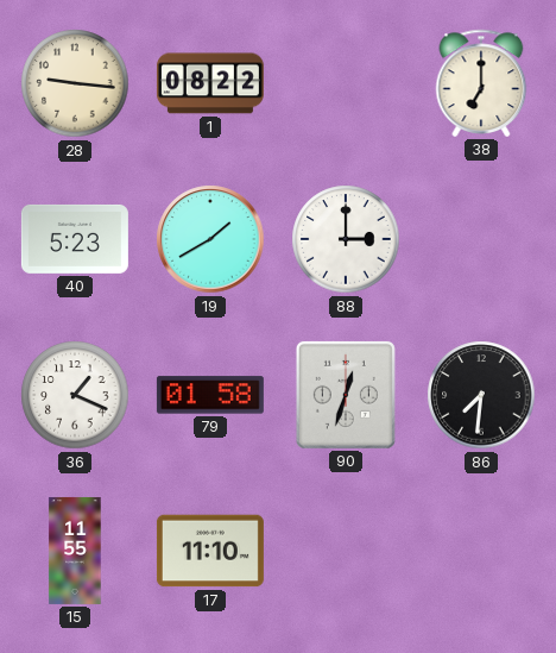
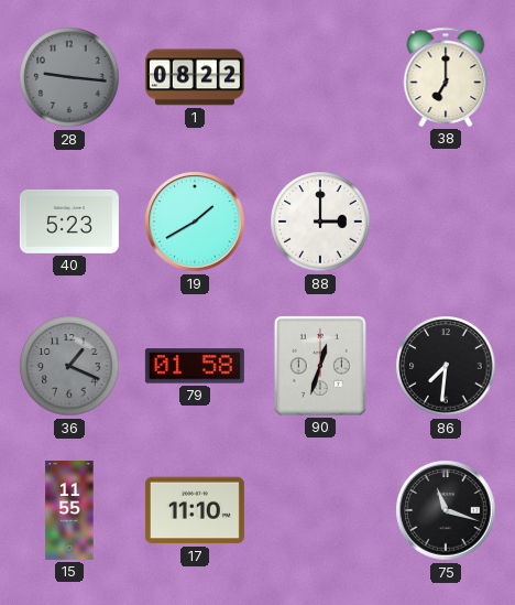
28 dial: cream -> grey (69, 77)
36 dial: white -> grey (69, 366)
75: none -> 11:18 (446, 510)
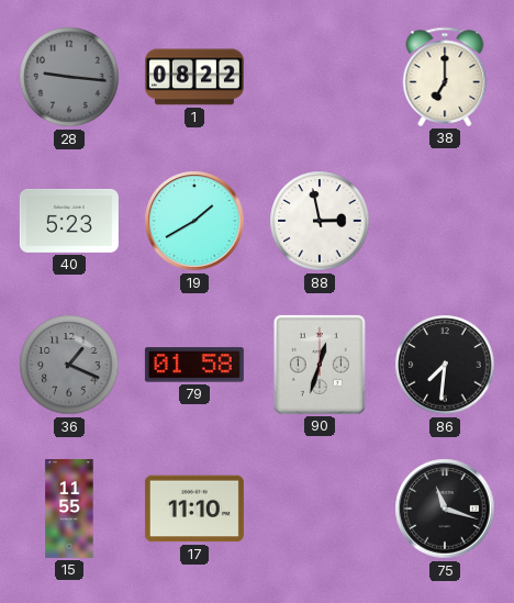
88: 3:00 -> 2:58 (320, 221)
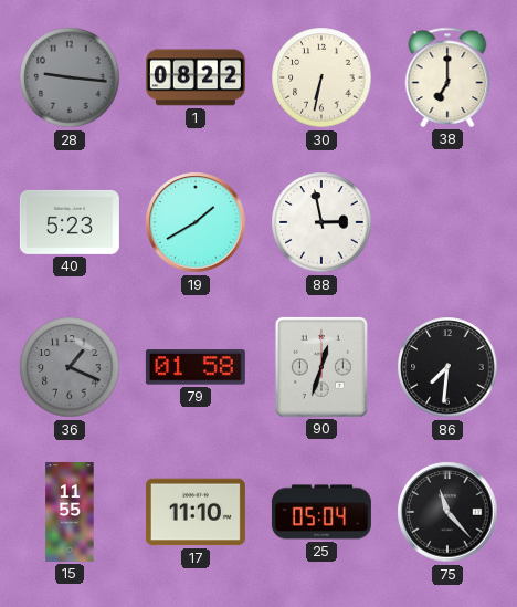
30: none -> 6:32 (321, 77)
25: none -> 05:04 (321, 512)
75: 11:18 -> 11:23 (447, 512)
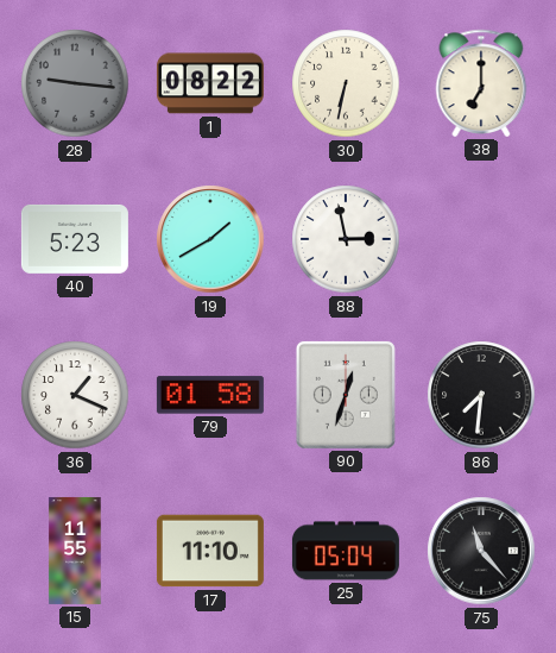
36 dial: grey -> white (75, 395)
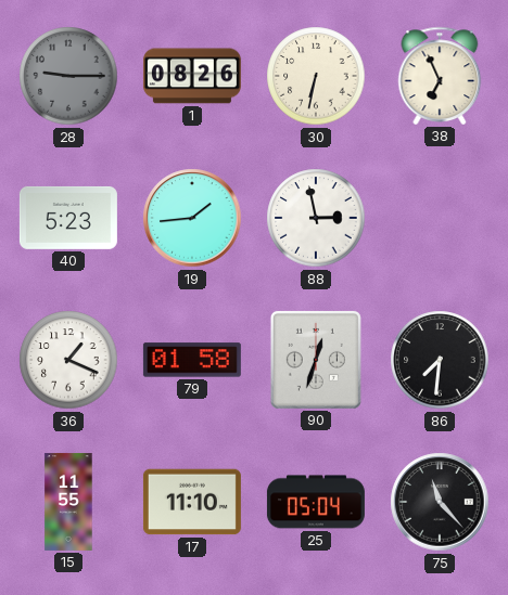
28: 9:16 -> 9:15 (68, 76)
1: 08:22 -> 08:26 (192, 76)
38: 7:00 -> 6:56 (440, 76)
19: 1:40 -> 1:44 (192, 218)
